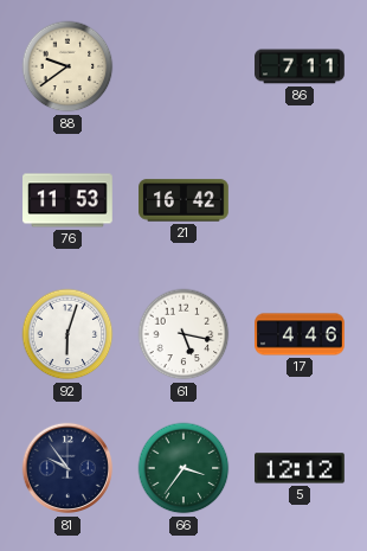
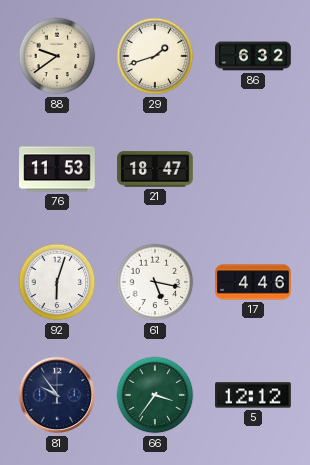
29: none -> 1:42 (155, 56)
86: 7:11 -> 6:32 (253, 56)
21: 16:42 -> 18:47 (155, 169)
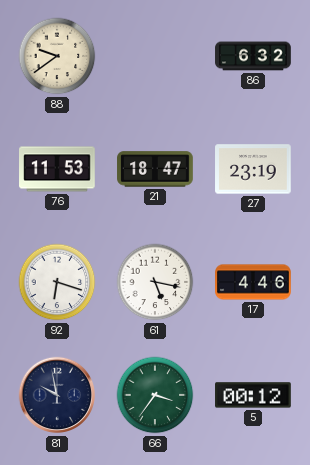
29: 1:42 -> none (155, 56)
27: none -> 23:19 (253, 169)
92: 6:03 -> 6:18 (57, 282)
81: 9:54 -> 9:58 (57, 395)
5: 12:12 -> 00:12 (253, 395)
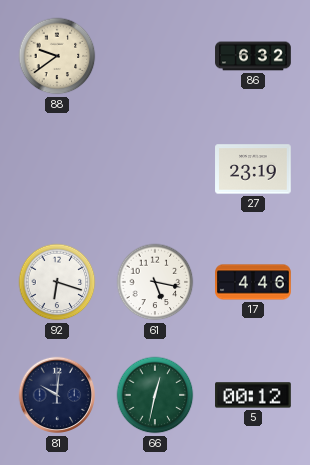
76: 11:53 -> none (57, 169)
21: 18:47 -> none (155, 169)
81: 9:58 -> 10:01 (57, 395)
66: 3:36 -> 12:32 (155, 395)
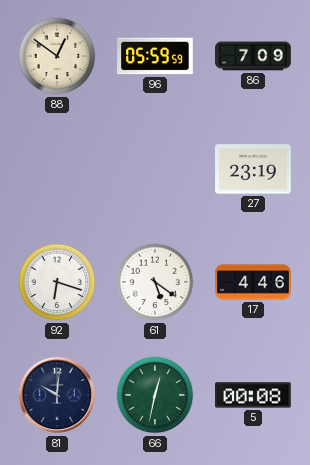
88: 9:39 -> 12:51 (57, 56)
96: none -> 05:59 (155, 56)
86: 6:32 -> 7:09 (253, 56)
61: 5:17 -> 5:21 (155, 282)
5: 00:12 -> 00:08 (253, 395)
